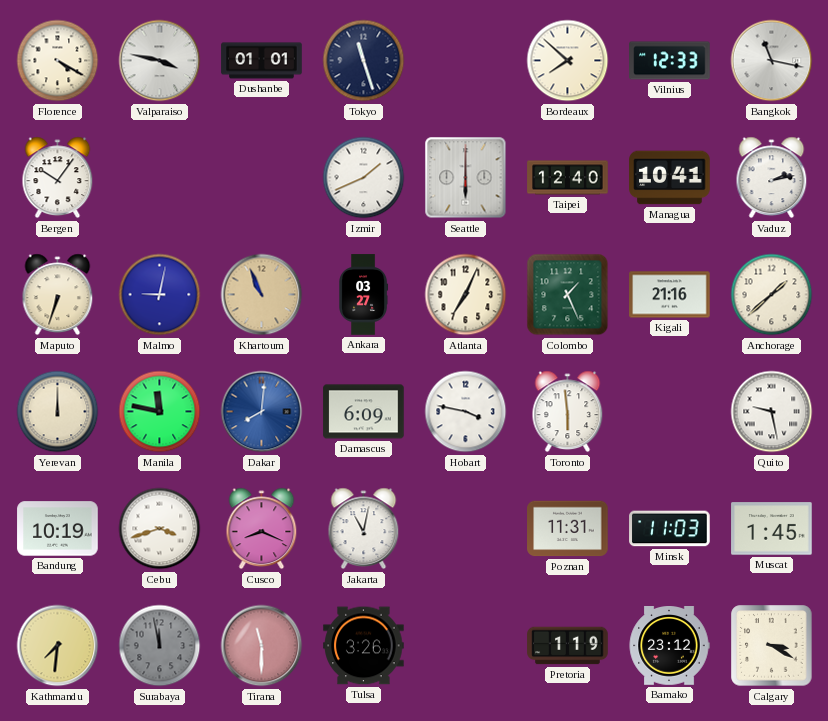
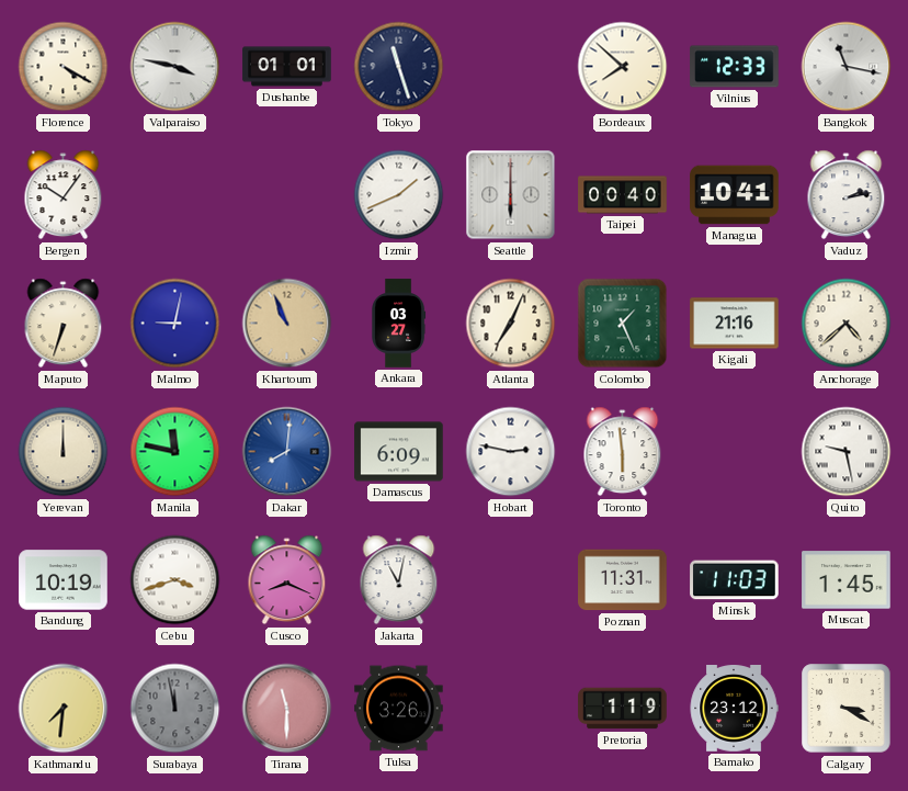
Taipei: 12:40 -> 00:40 (623, 195)
Anchorage: 1:38 -> 4:38 (847, 324)
Hobart: 3:47 -> 2:47 (511, 452)
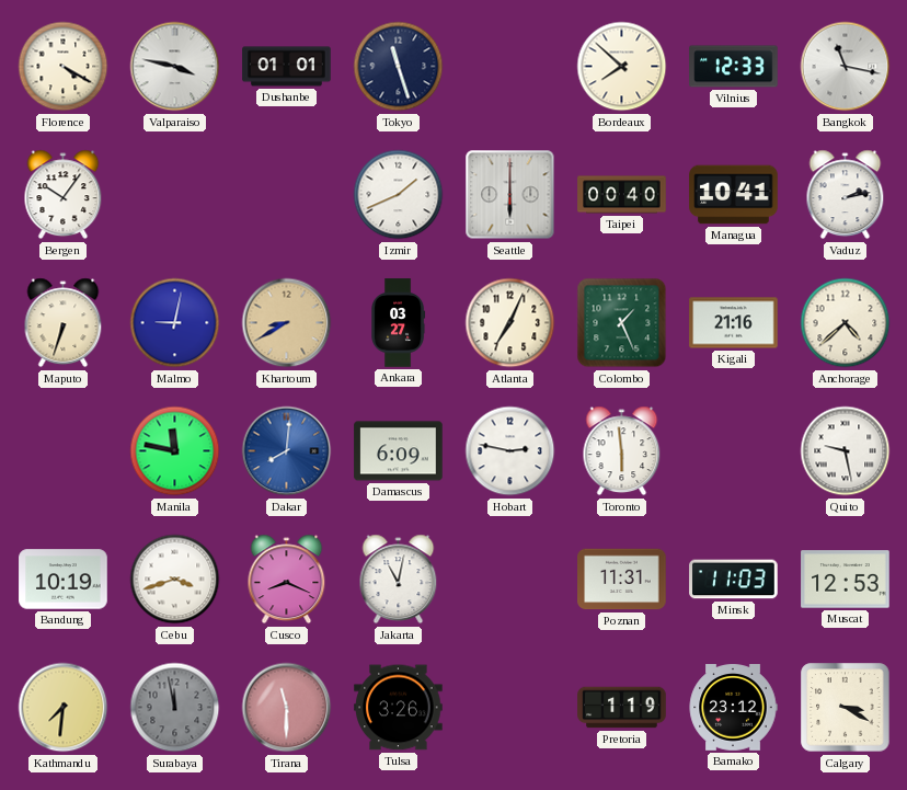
Khartoum: 10:56 -> 8:40 (287, 323)
Yerevan: 12:00 -> none (64, 452)
Muscat: 1:45 -> 12:53 (846, 580)
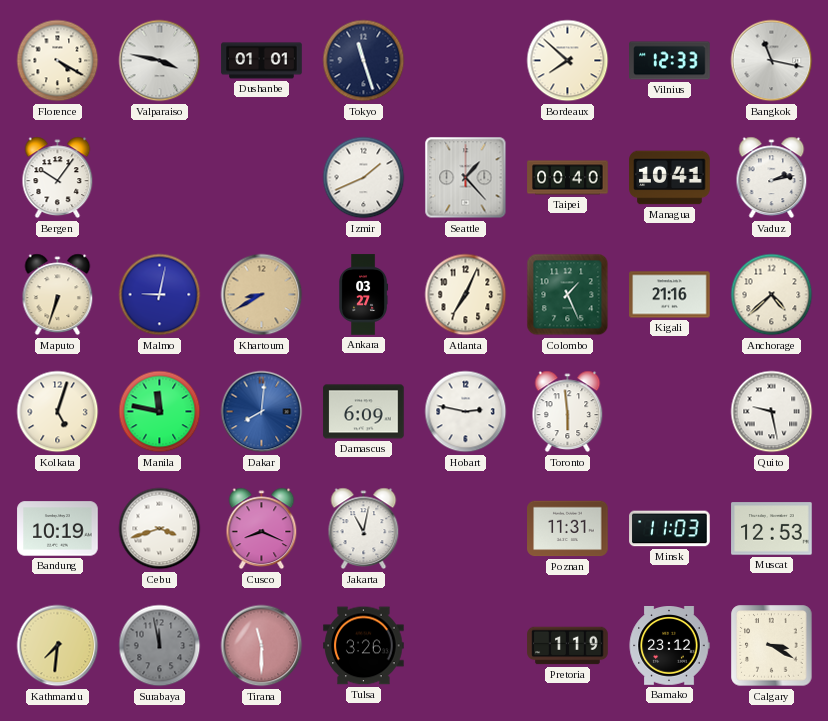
Seattle: 6:00 -> 1:23 (466, 178)
Kolkata: none -> 5:03 (58, 412)
